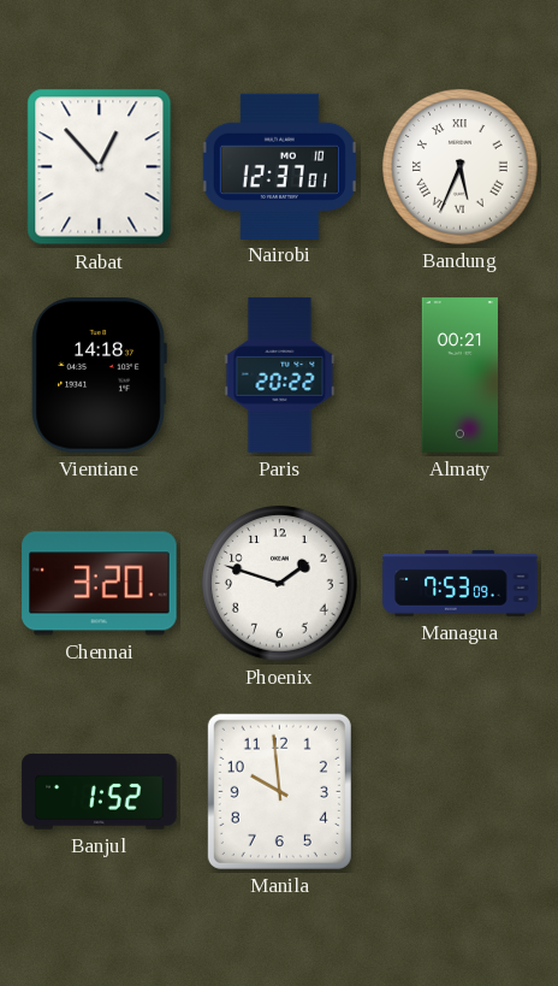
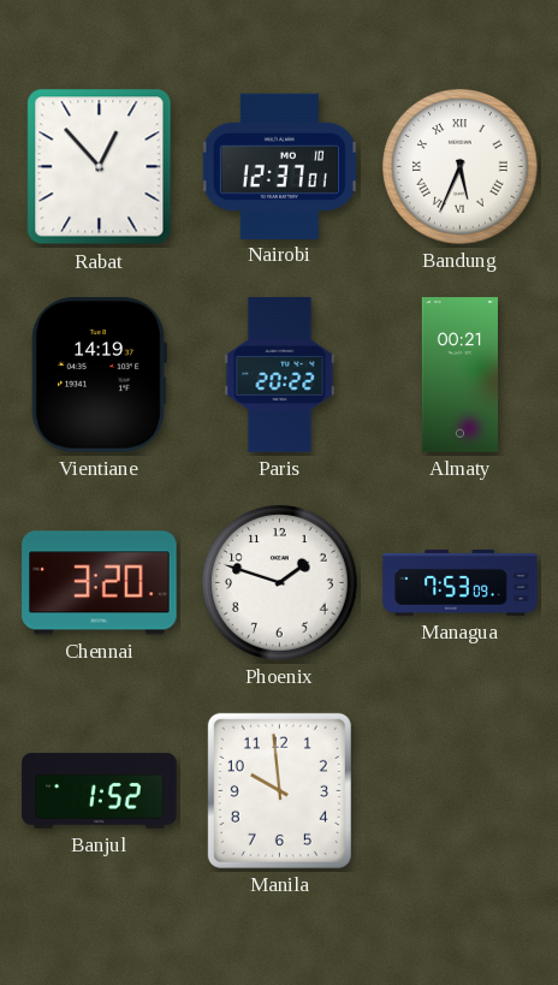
Vientiane: 14:18 -> 14:19 (99, 375)
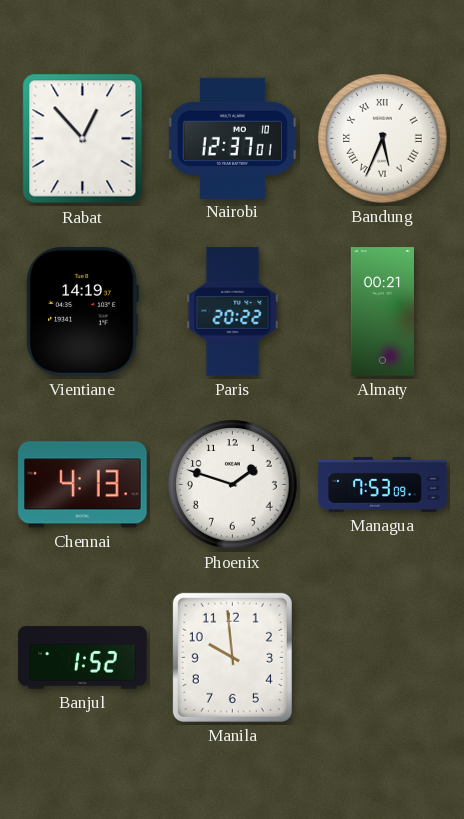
Chennai: 3:20 -> 4:13 (83, 485)
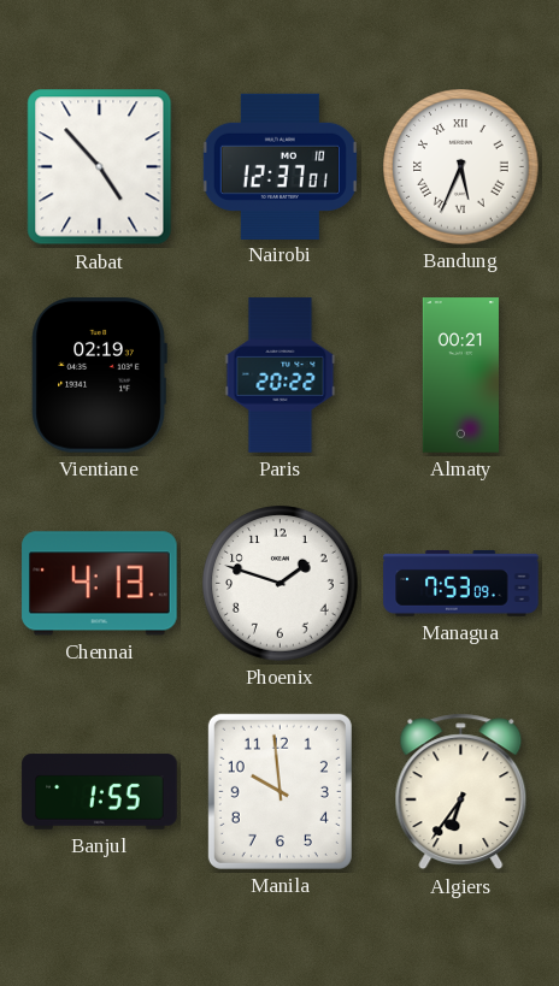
Rabat: 12:53 -> 4:53 (100, 167)
Vientiane: 14:19 -> 02:19 (99, 376)
Banjul: 1:52 -> 1:55 (100, 792)
Algiers: none -> 6:36 (461, 792)
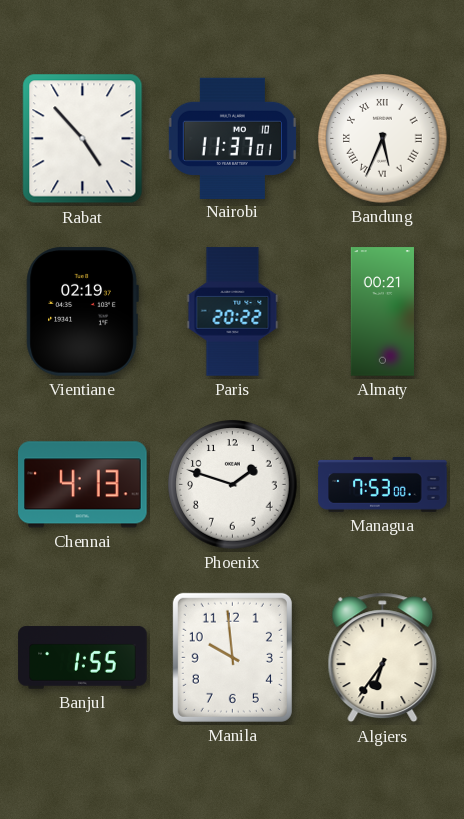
Nairobi: 12:37 -> 11:37 (232, 138)
Managua: 7:53:09 -> 7:53:00 (383, 484)
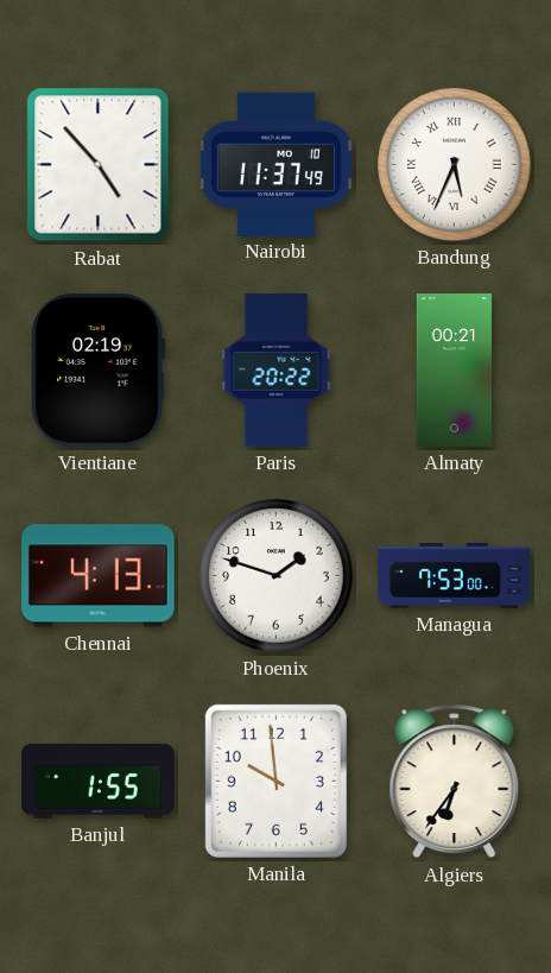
Nairobi: 11:37:01 -> 11:37:49 (275, 164)
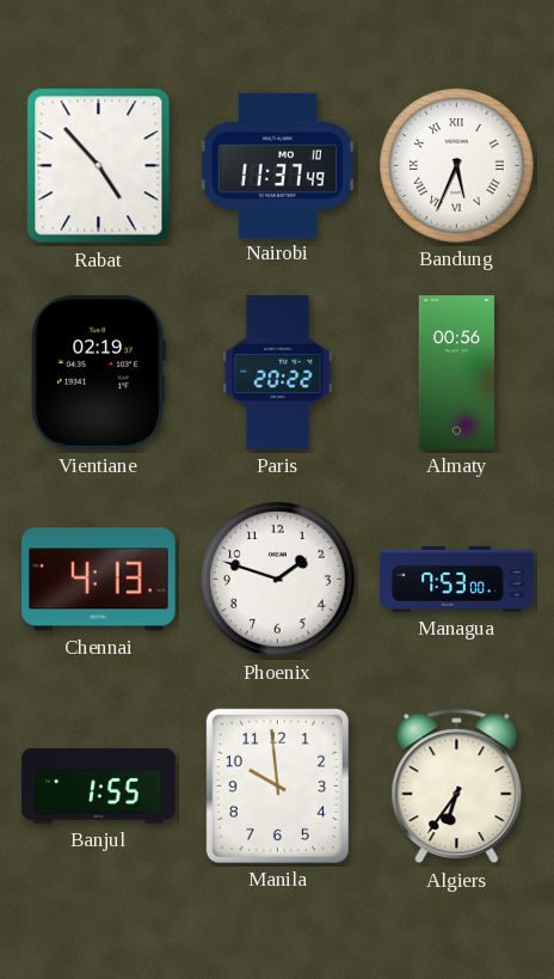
Almaty: 00:21 -> 00:56 (456, 373)
